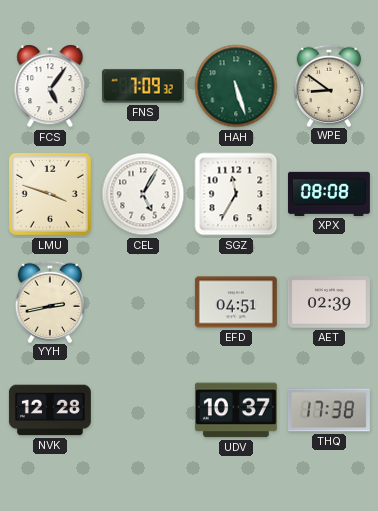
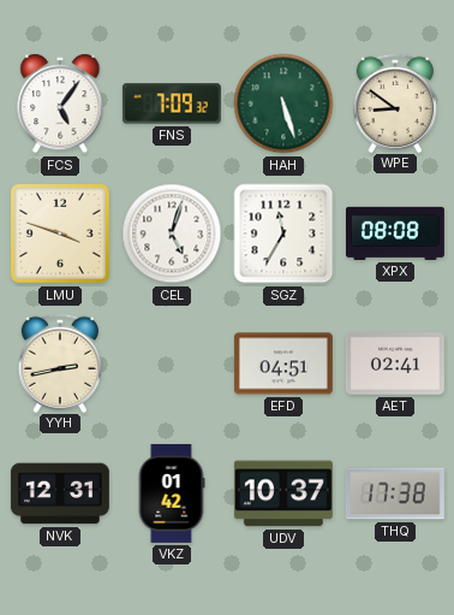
CEL: 5:05 -> 5:03 (172, 233)
AET: 02:39 -> 02:41 (395, 363)
NVK: 12:28 -> 12:31 (60, 493)
VKZ: none -> 01:42 (172, 493)
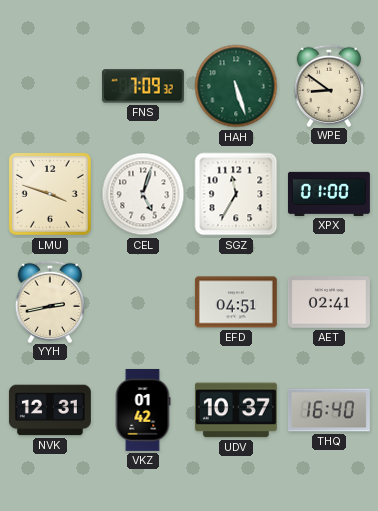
FCS: 5:06 -> none (60, 104)
XPX: 08:08 -> 01:00 (329, 194)
THQ: 17:38 -> 16:40 (329, 410)
